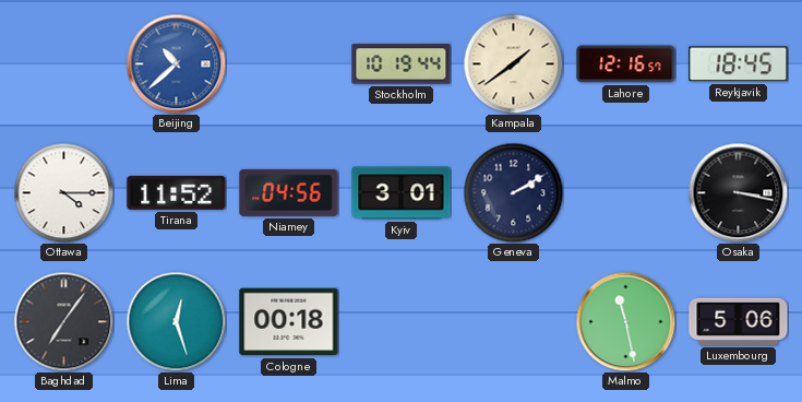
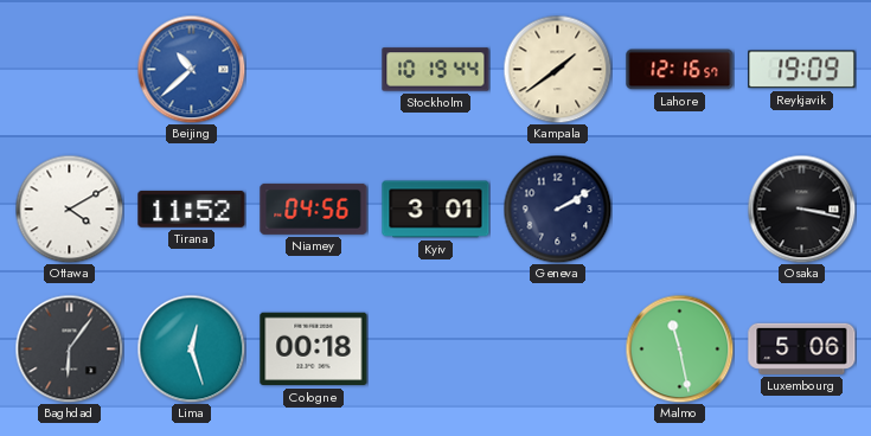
Reykjavik: 18:45 -> 19:09 (802, 70)
Ottawa: 4:15 -> 4:10 (69, 209)
Baghdad: 7:06 -> 6:06 (69, 348)
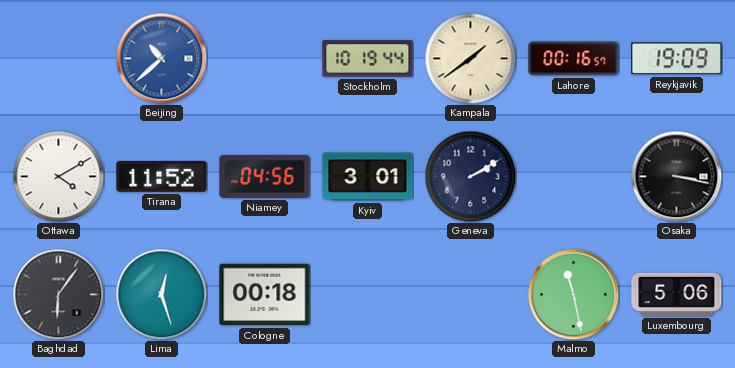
Lahore: 12:16 -> 00:16 (574, 59)
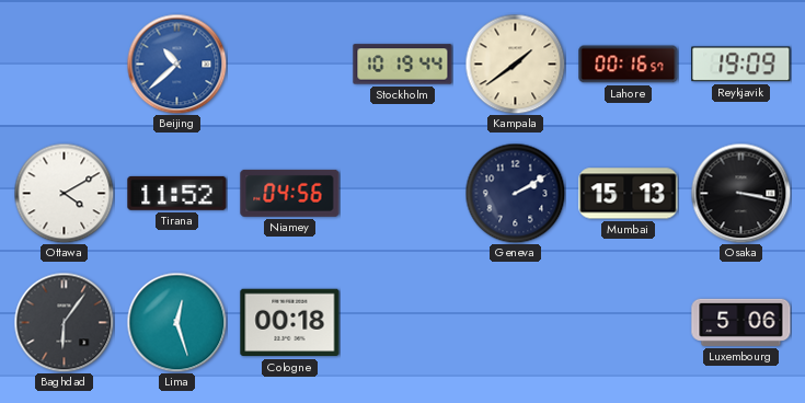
Kyiv: 3:01 -> none (368, 177)
Mumbai: none -> 15:13 (629, 194)
Malmo: 11:28 -> none (573, 294)
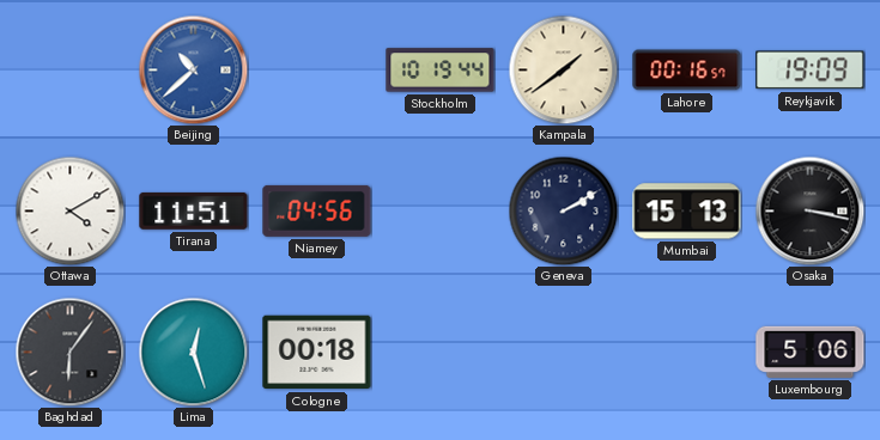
Tirana: 11:52 -> 11:51 (194, 210)
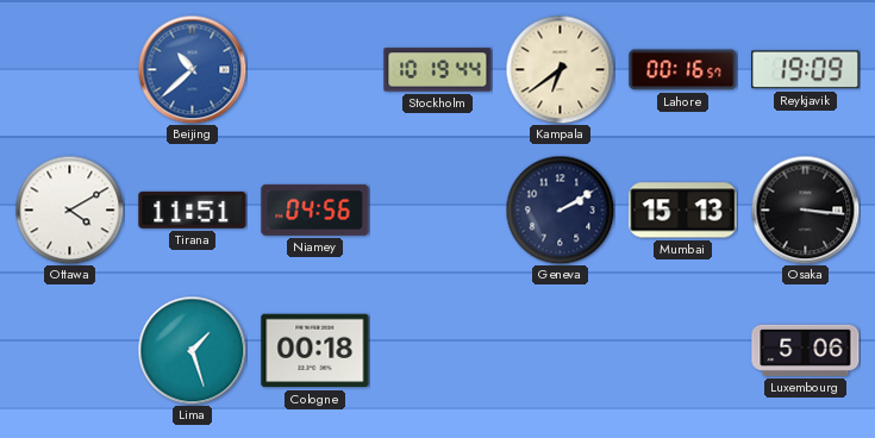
Kampala: 1:39 -> 6:39 (560, 69)
Osaka: 3:17 -> 3:16 (805, 209)
Baghdad: 6:06 -> none (69, 352)
Lima: 12:27 -> 1:27 (192, 350)
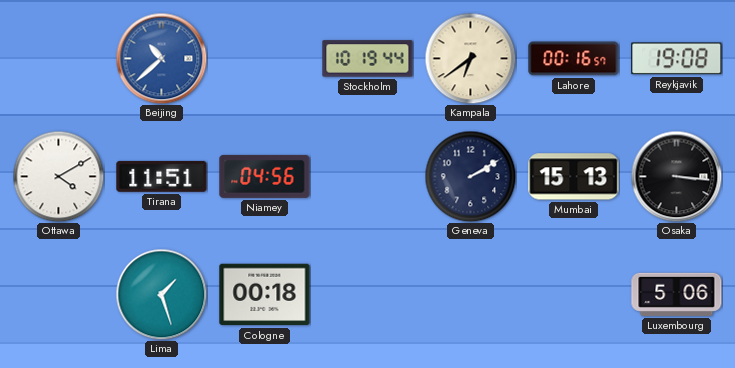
Reykjavik: 19:09 -> 19:08 (677, 59)
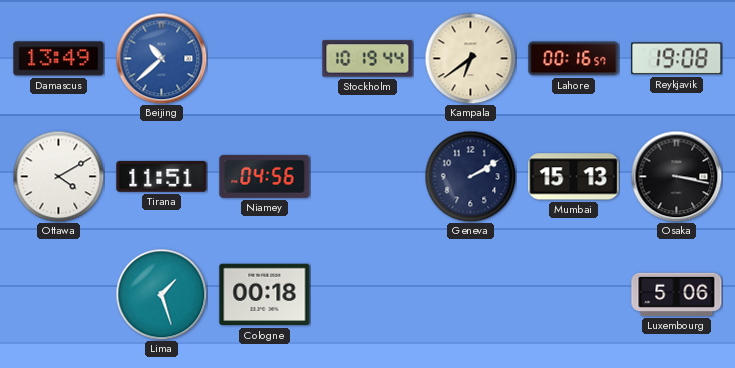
Damascus: none -> 13:49 (59, 59)
Osaka: 3:16 -> 3:17 (676, 176)
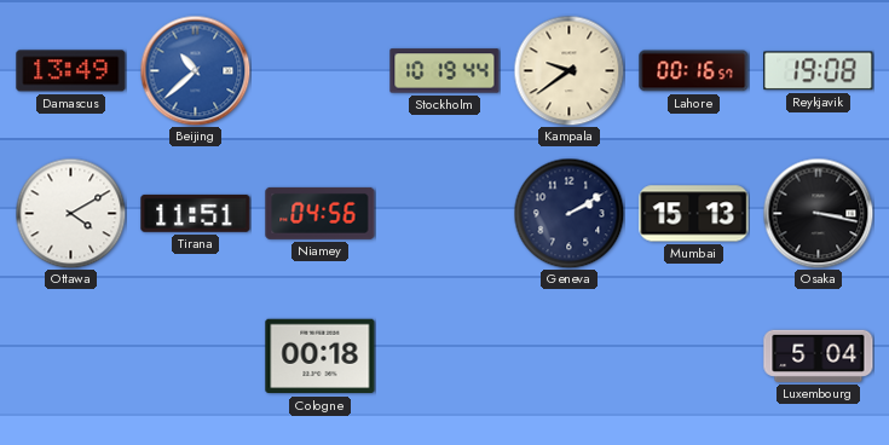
Kampala: 6:39 -> 9:39 (568, 70)
Lima: 1:27 -> none (161, 294)
Luxembourg: 5:06 -> 5:04 (819, 356)
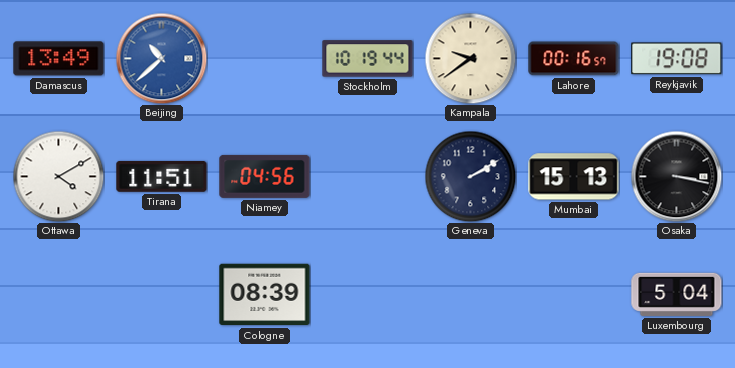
Cologne: 00:18 -> 08:39 (265, 295)
